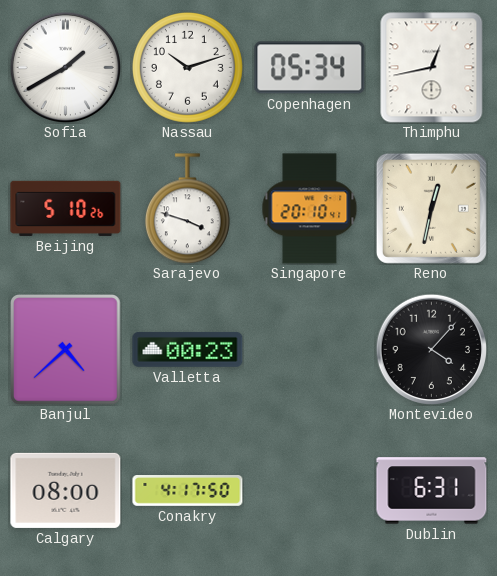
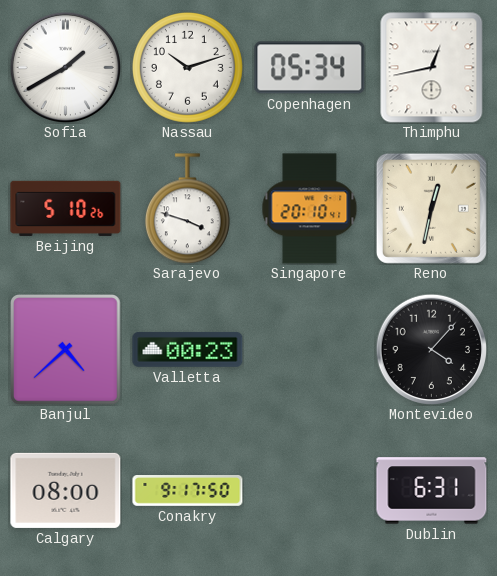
Conakry: 4:17 -> 9:17 (188, 491)
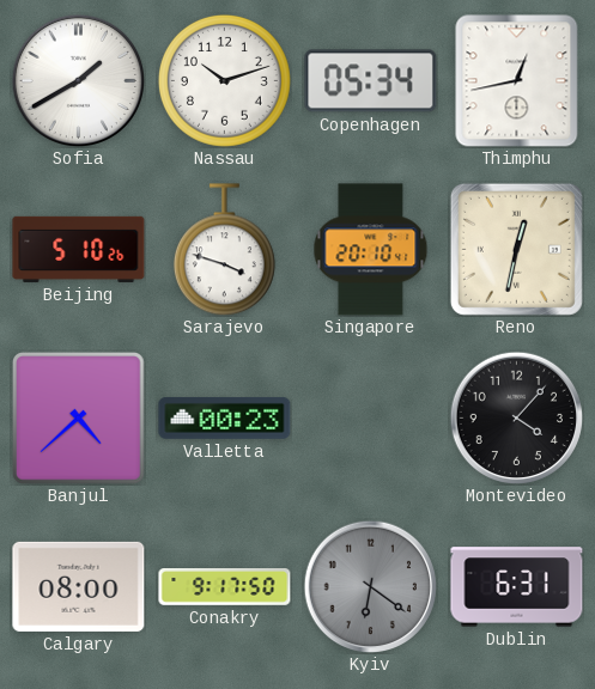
Kyiv: none -> 6:21 (370, 586)
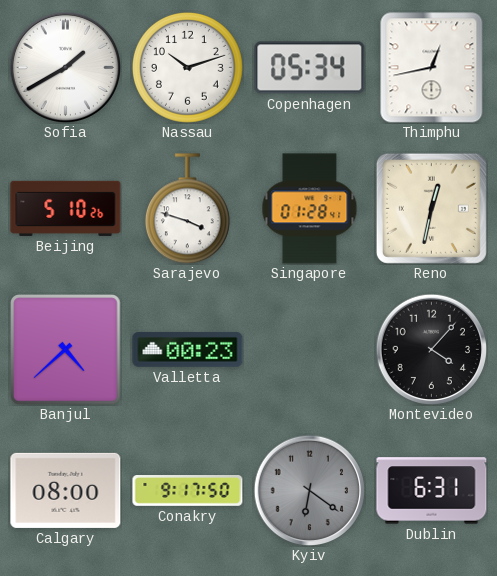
Singapore: 20:10 -> 01:28 (310, 209)
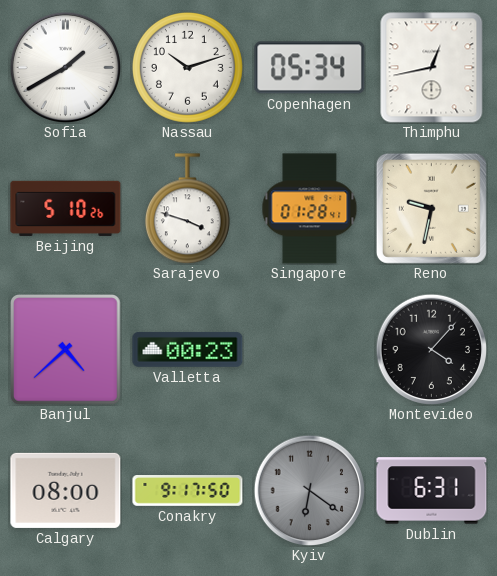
Reno: 12:32 -> 9:32 (431, 208)
